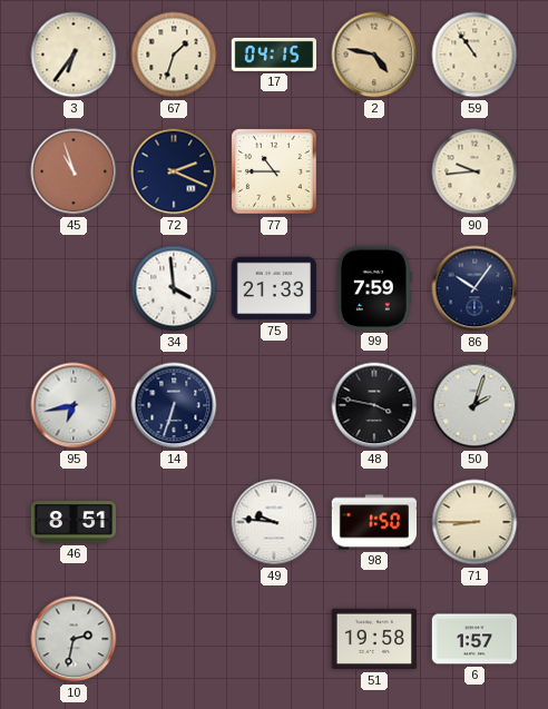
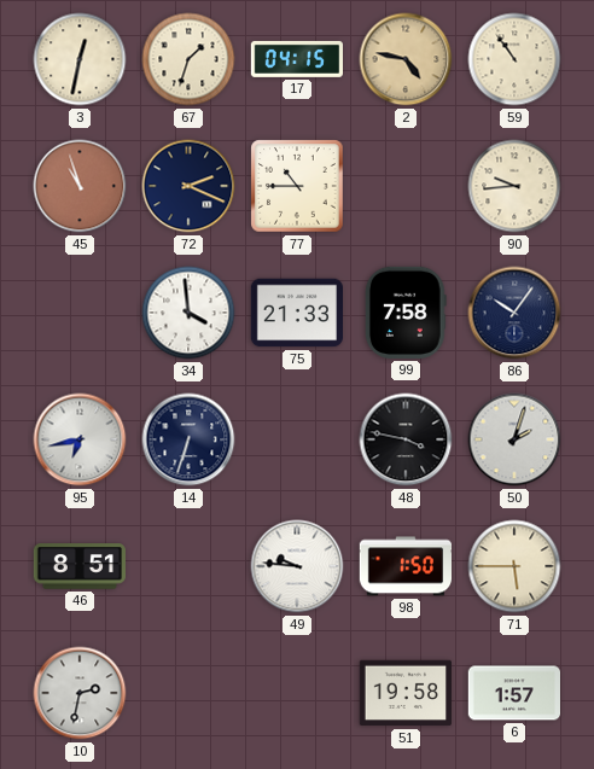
3: 6:36 -> 12:32 (80, 59)
99: 7:59 -> 7:58 (406, 313)
71: 8:45 -> 5:45 (514, 566)
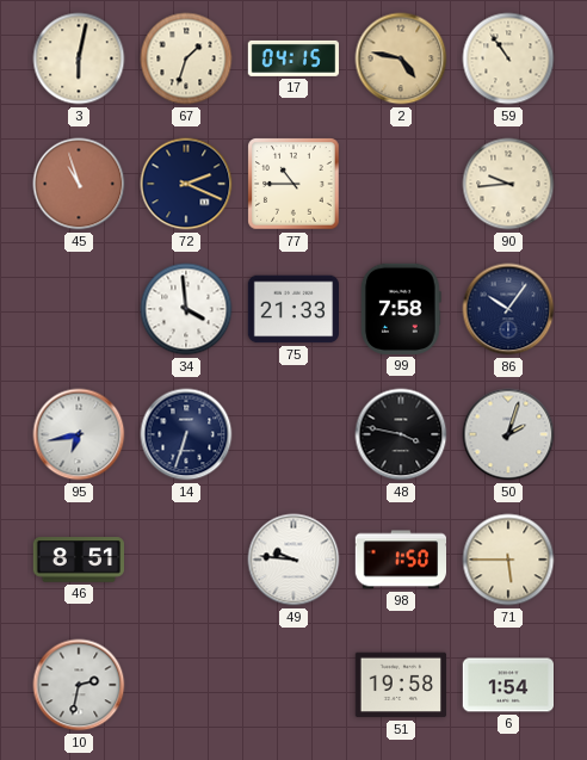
3: 12:32 -> 6:02 (79, 58)
6: 1:57 -> 1:54 (507, 685)
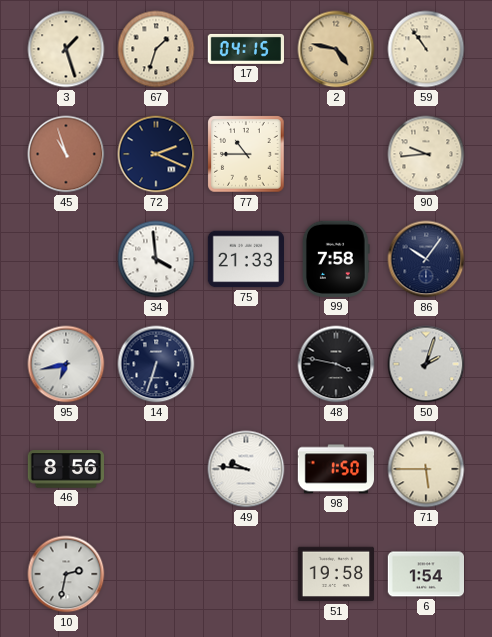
3: 6:02 -> 1:27 (66, 49)
46: 8:51 -> 8:56 (65, 469)
